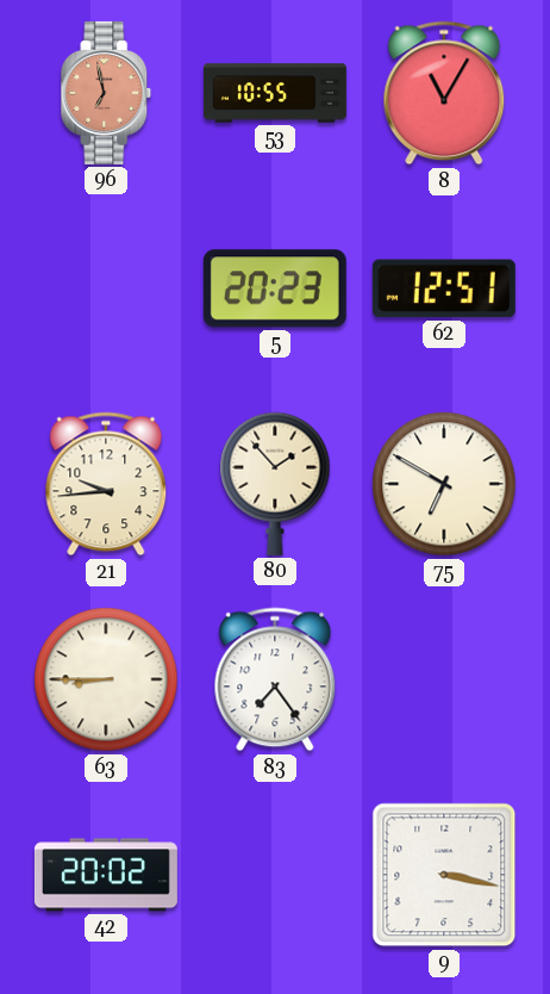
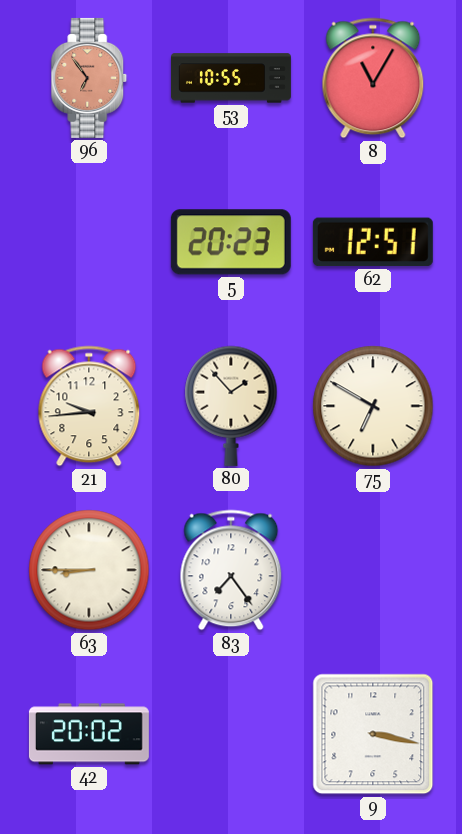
96: 6:58 -> 6:54 (89, 78)
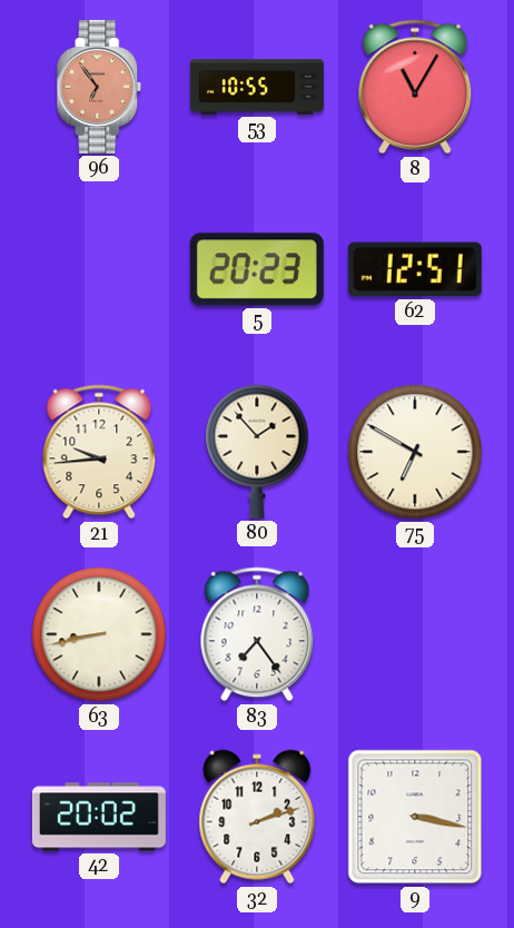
63: 8:45 -> 8:43 (99, 634)
32: none -> 2:12 (257, 817)
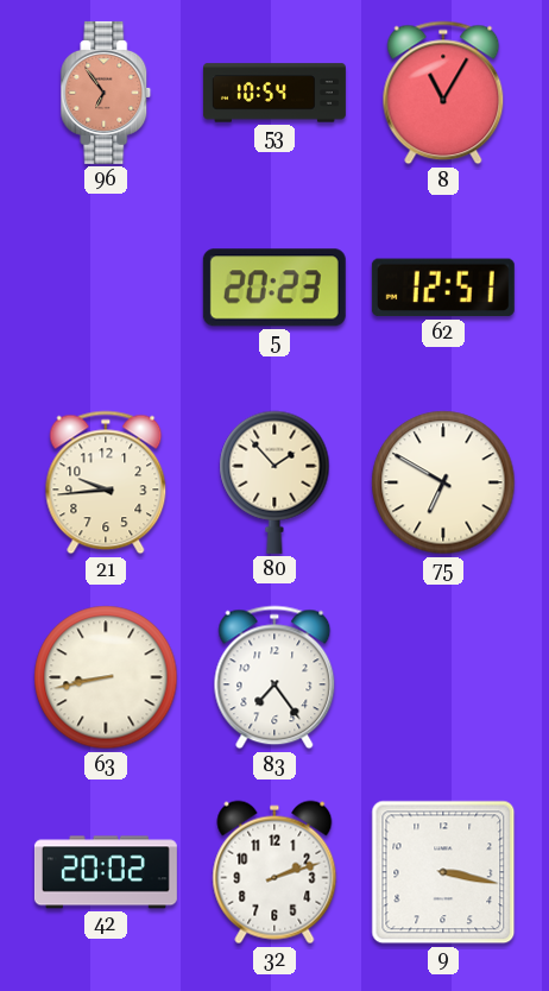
53: 10:55 -> 10:54 (274, 93)
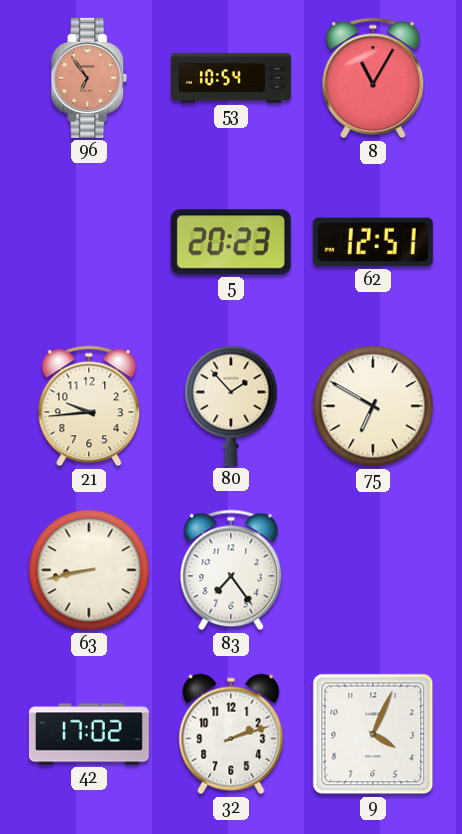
42: 20:02 -> 17:02 (89, 734)
9: 3:17 -> 4:04 (373, 734)
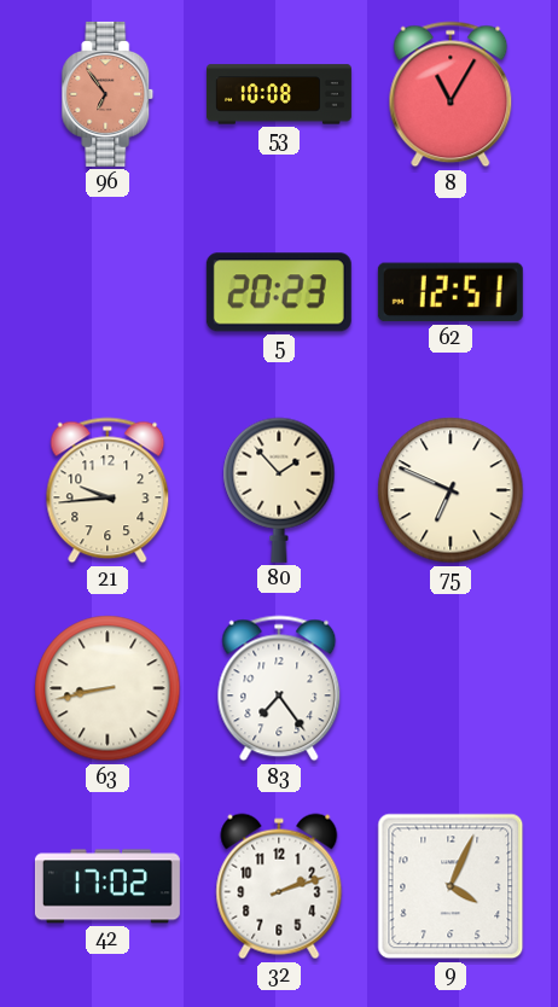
53: 10:54 -> 10:08 (279, 94)
75: 6:50 -> 6:49 (451, 490)
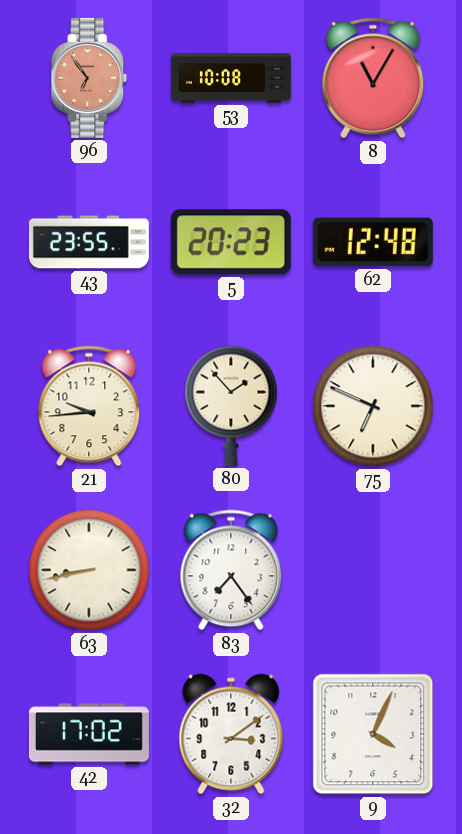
43: none -> 23:55 (89, 242)
62: 12:51 -> 12:48 (373, 242)
32: 2:12 -> 3:09 (231, 734)
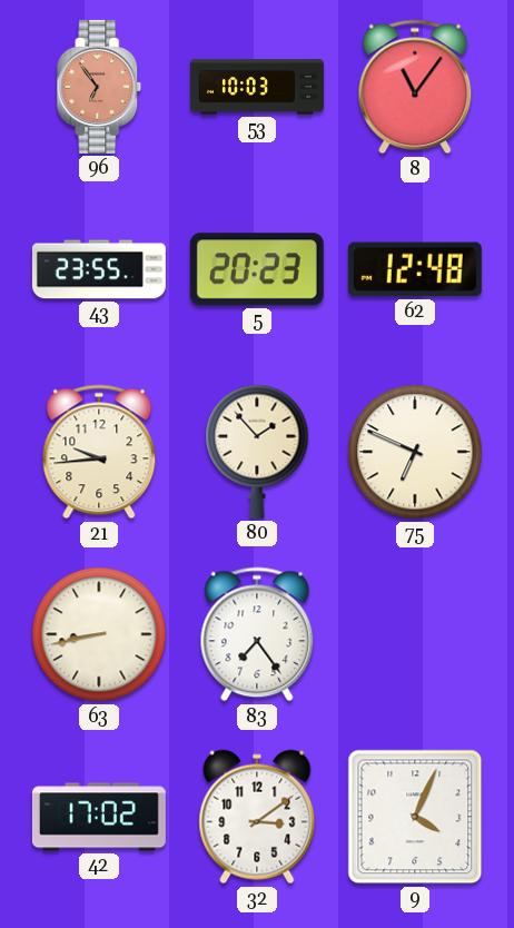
53: 10:08 -> 10:03 (257, 87)
8: 11:05 -> 11:06 (415, 87)
